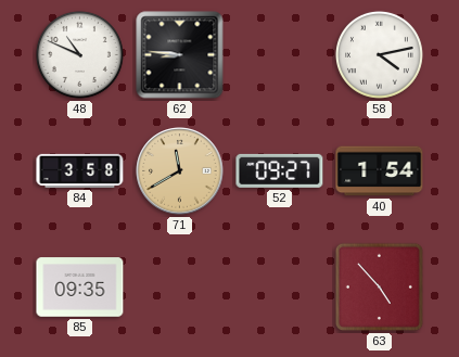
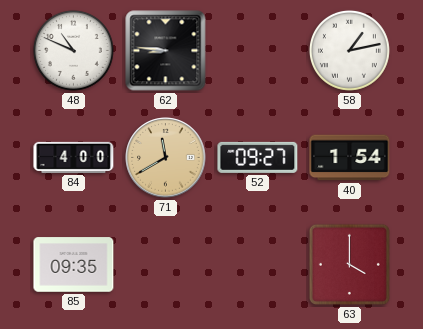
58: 4:13 -> 1:13 (349, 50)
84: 3:58 -> 4:00 (74, 157)
63: 4:53 -> 4:00 (349, 264)
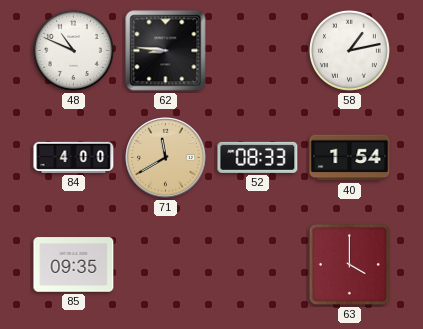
52: 09:27 -> 08:33 (258, 157)
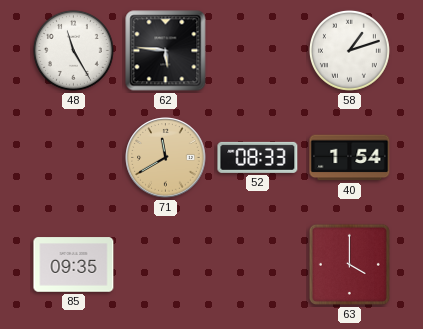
48: 10:49 -> 11:25 (73, 50)
62: 8:46 -> 5:46 (166, 51)
58: 1:13 -> 1:12 (349, 50)
84: 4:00 -> none (74, 157)
